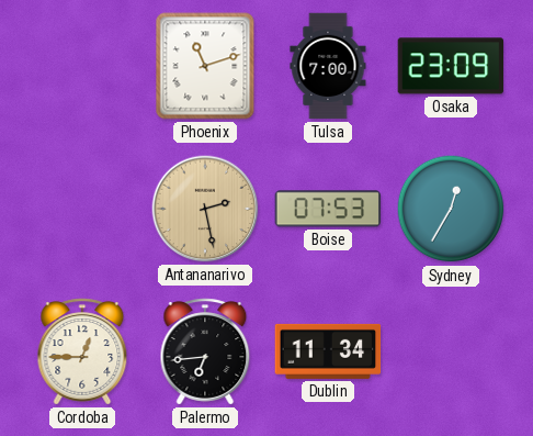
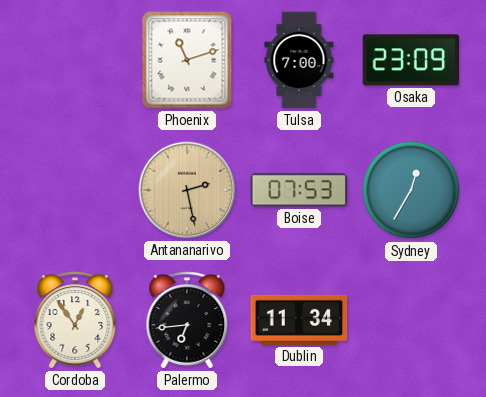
Cordoba: 12:45 -> 12:54 (75, 320)
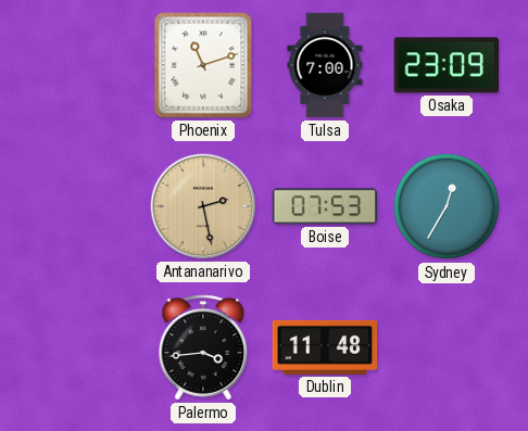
Cordoba: 12:54 -> none (75, 320)
Palermo: 6:44 -> 3:44 (203, 347)
Dublin: 11:34 -> 11:48 (325, 347)
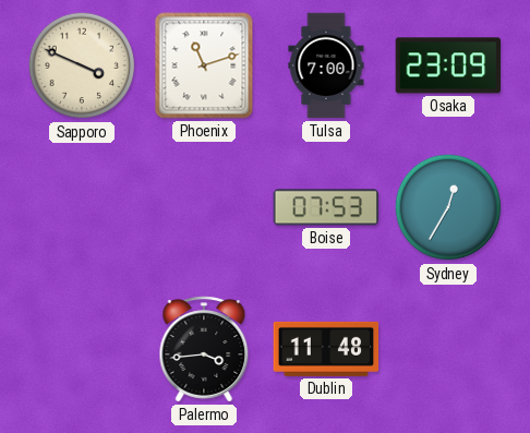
Sapporo: none -> 3:49 (82, 65)
Antananarivo: 2:28 -> none (203, 206)
